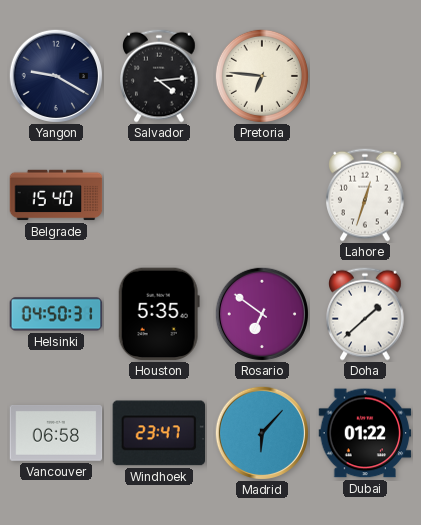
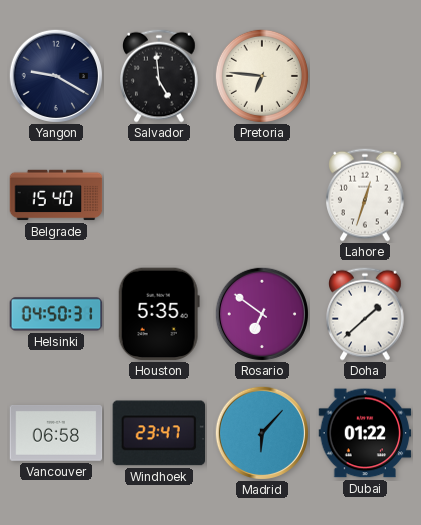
Salvador: 4:14 -> 4:59 (160, 76)
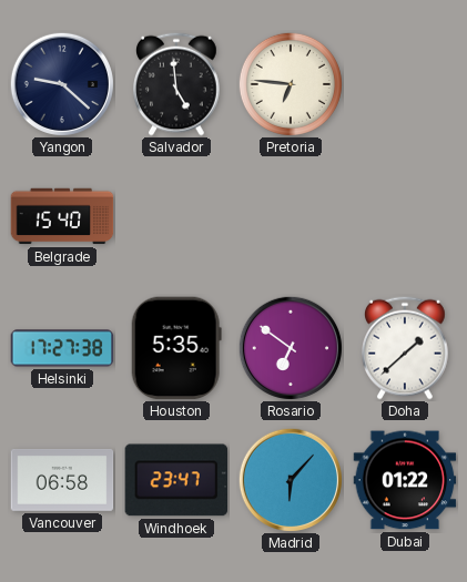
Yangon: 9:20 -> 9:22 (61, 83)
Lahore: 12:33 -> none (366, 195)
Helsinki: 04:50 -> 17:27 (62, 348)
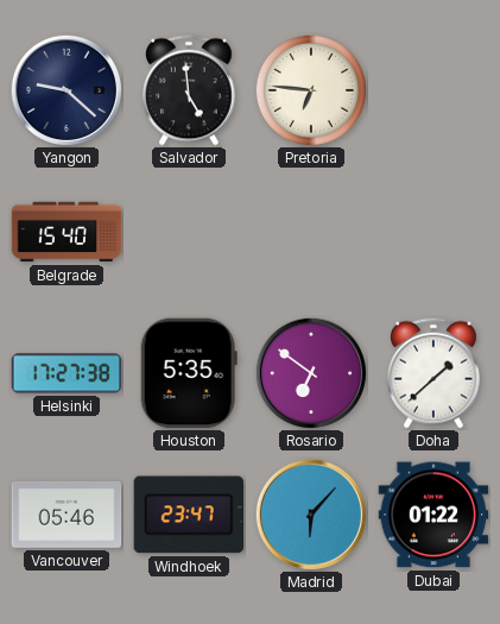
Vancouver: 06:58 -> 05:46 (67, 515)
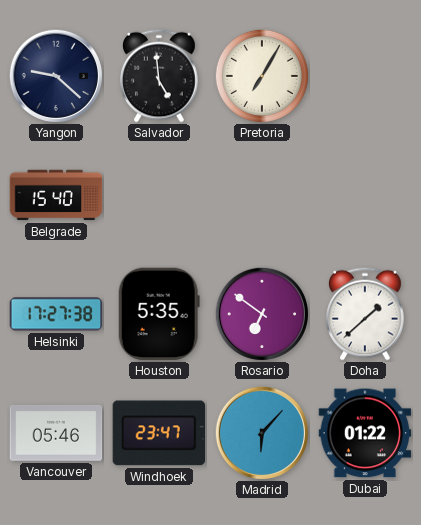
Pretoria: 6:46 -> 7:05 (262, 76)
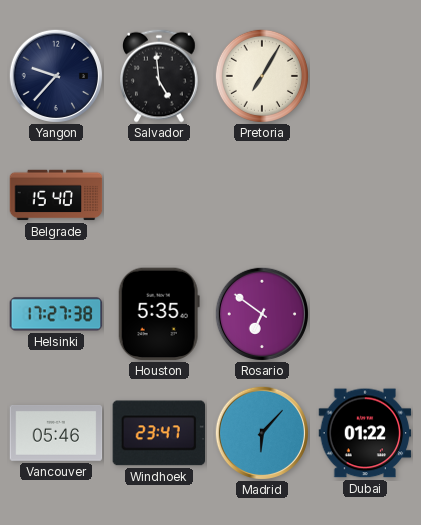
Yangon: 9:22 -> 9:37 (55, 75)
Doha: 1:38 -> none (366, 314)
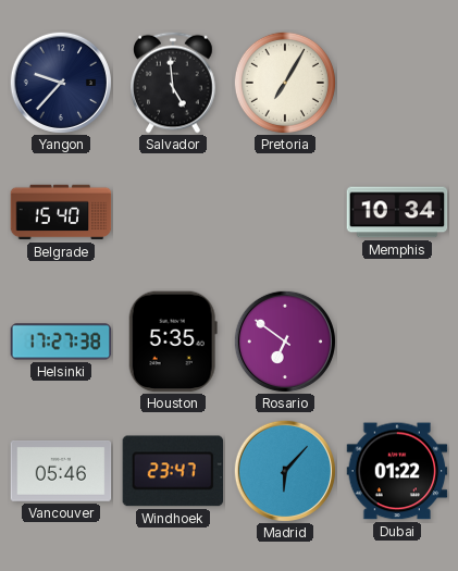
Memphis: none -> 10:34 (397, 212)
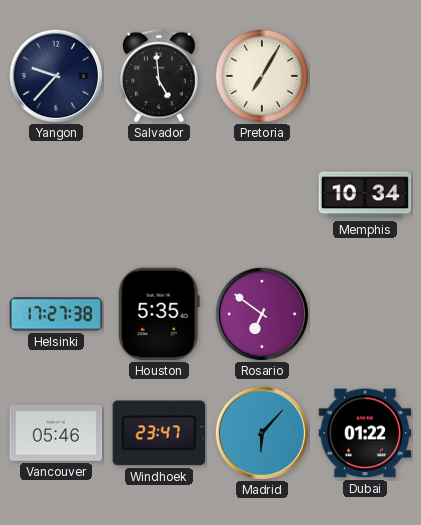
Belgrade: 15:40 -> none (61, 212)
